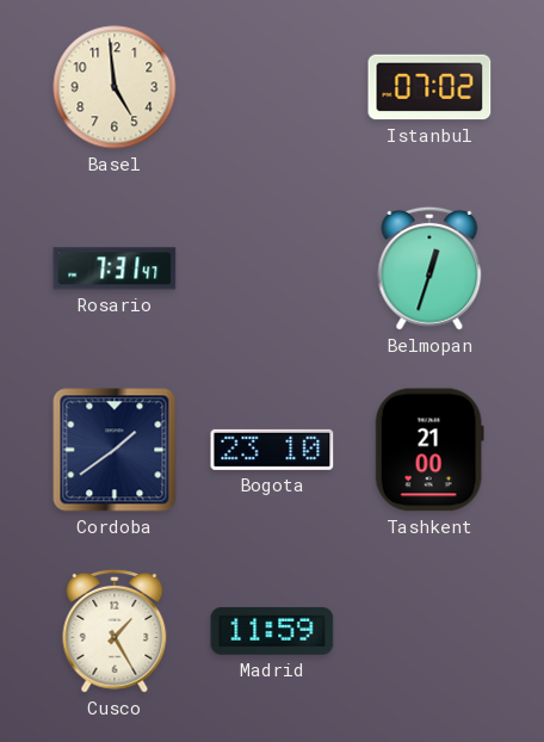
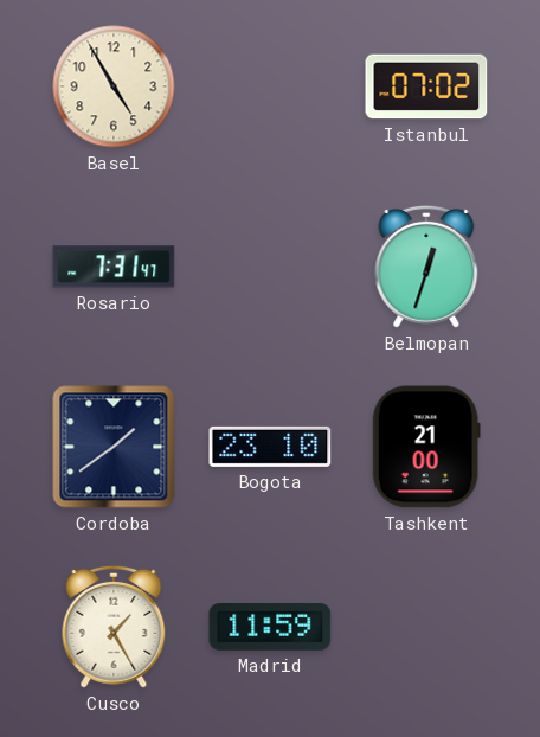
Basel: 4:59 -> 4:55 (114, 86)
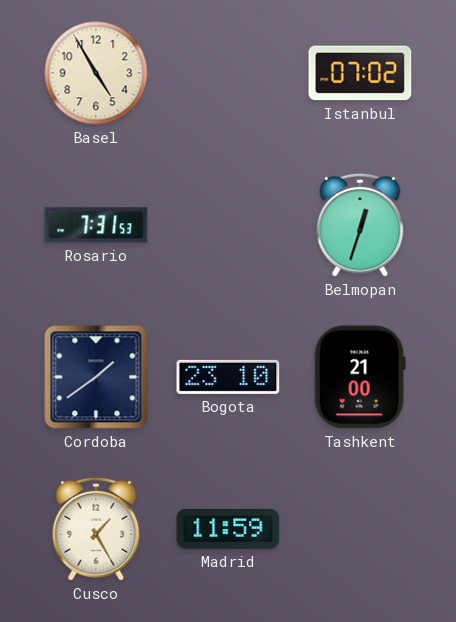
Rosario: 7:31:47 -> 7:31:53 (96, 225)
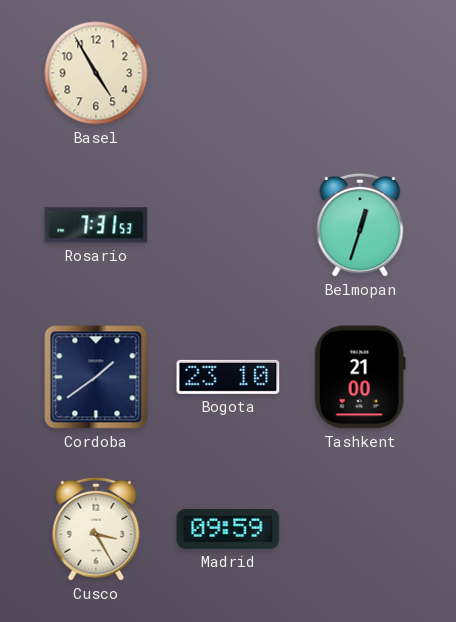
Istanbul: 07:02 -> none (360, 73)
Cusco: 1:25 -> 3:25 (96, 529)
Madrid: 11:59 -> 09:59 (228, 529)
